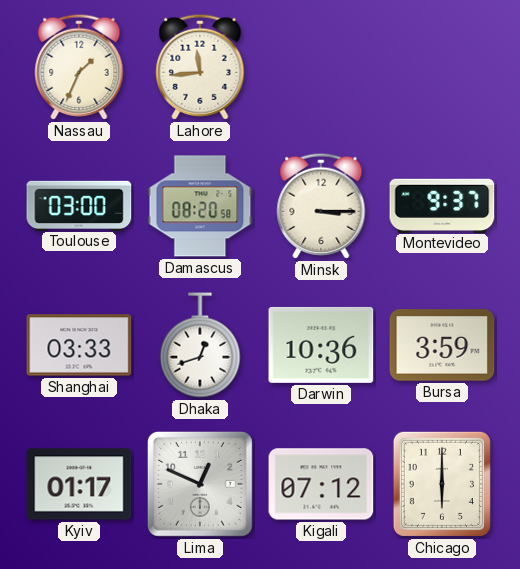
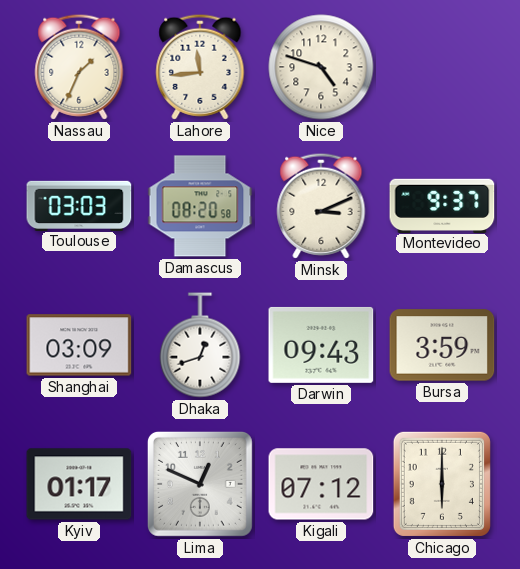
Nice: none -> 4:48 (321, 67)
Toulouse: 03:00 -> 03:03 (79, 205)
Minsk: 3:15 -> 3:11 (321, 206)
Shanghai: 03:33 -> 03:09 (79, 345)
Darwin: 10:36 -> 09:43 (321, 345)
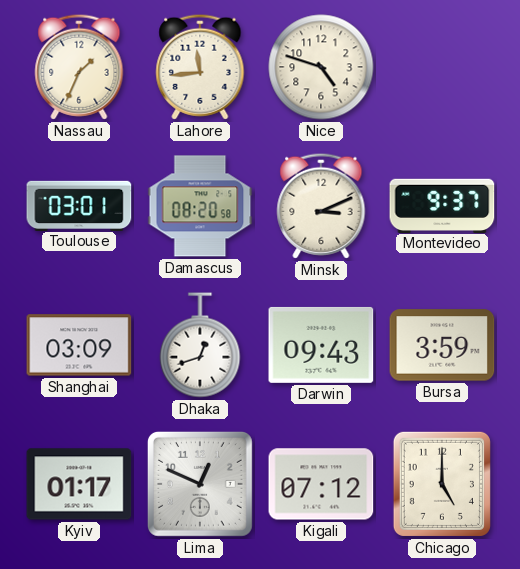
Toulouse: 03:03 -> 03:01 (79, 205)
Chicago: 6:00 -> 5:00 (442, 484)
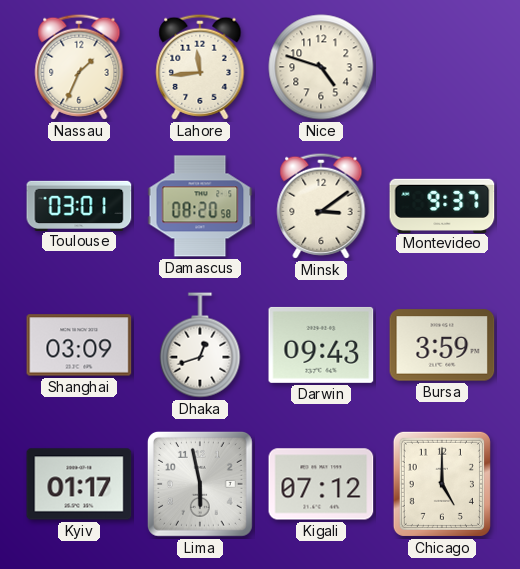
Minsk: 3:11 -> 3:09 (321, 206)
Lima: 12:49 -> 5:58 (200, 484)
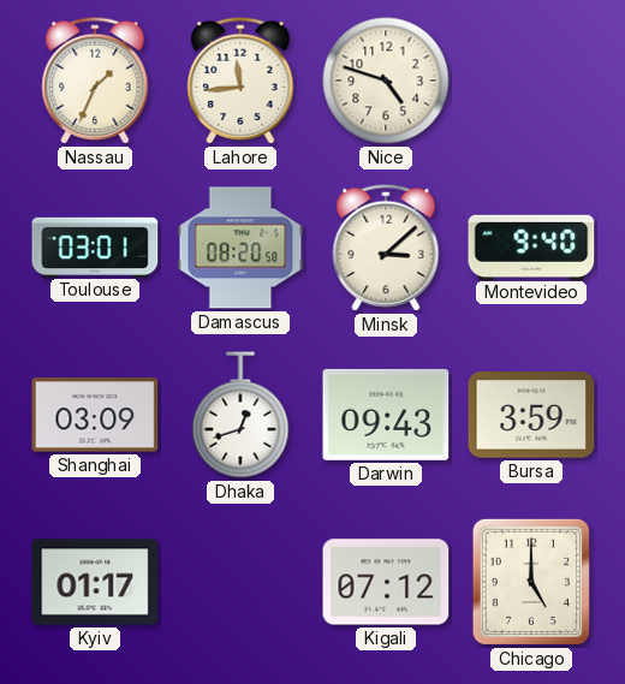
Minsk: 3:09 -> 3:08 (386, 248)
Montevideo: 9:37 -> 9:40 (531, 246)
Lima: 5:58 -> none (200, 484)
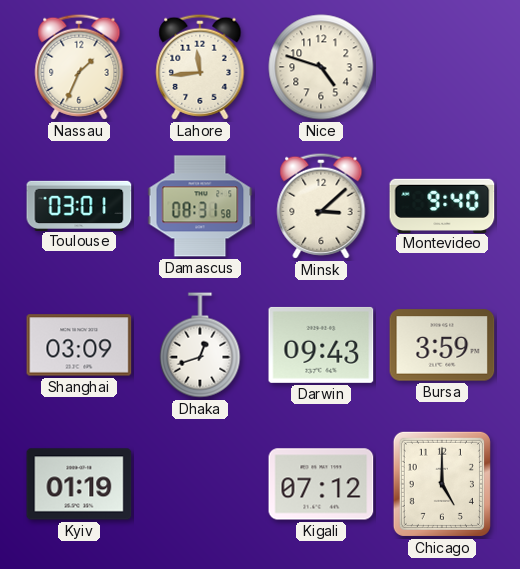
Damascus: 08:20 -> 08:31 (200, 206)
Kyiv: 01:17 -> 01:19 (79, 484)
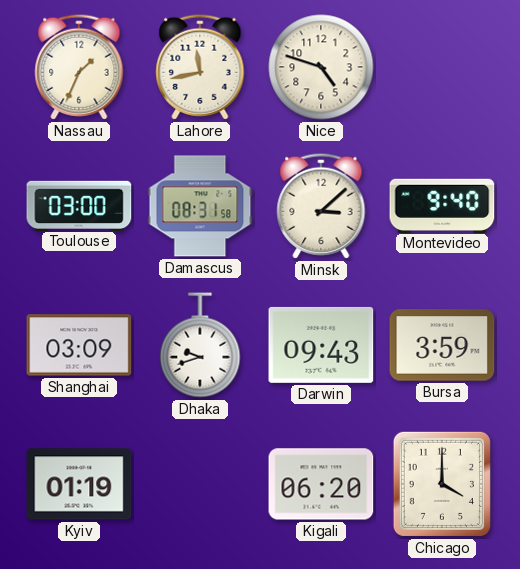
Lahore: 11:44 -> 11:43 (200, 67)
Toulouse: 03:01 -> 03:00 (79, 205)
Dhaka: 12:42 -> 9:42 (200, 345)
Kigali: 07:12 -> 06:20 (321, 484)
Chicago: 5:00 -> 4:00 (442, 484)
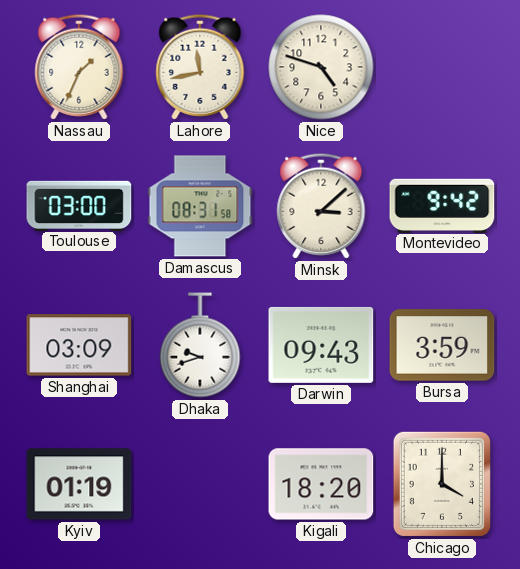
Montevideo: 9:40 -> 9:42 (442, 205)
Kigali: 06:20 -> 18:20 (321, 484)
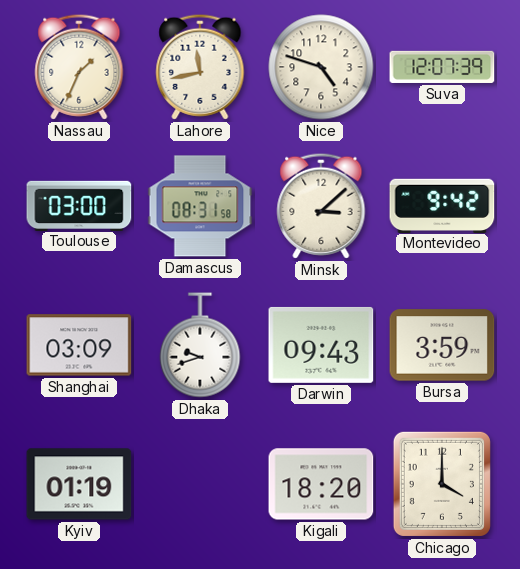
Suva: none -> 12:07 (442, 67)
